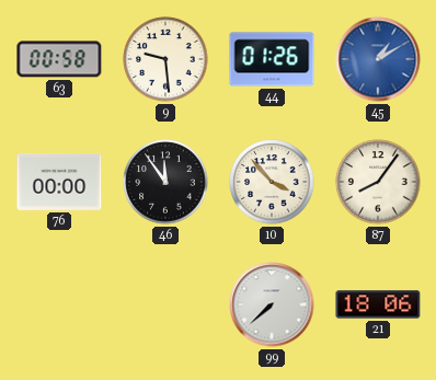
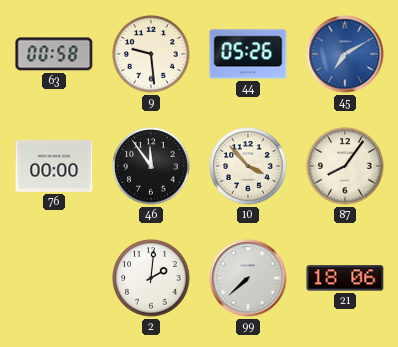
44: 01:26 -> 05:26 (248, 54)
45: 1:10 -> 7:10 (345, 54)
2: none -> 2:01 (151, 278)
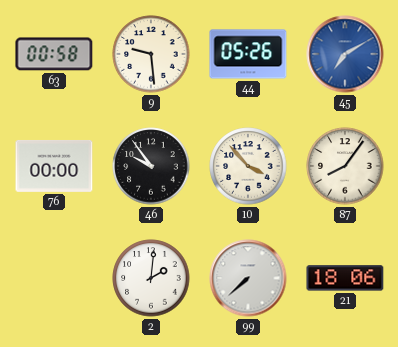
46: 11:54 -> 9:54 (151, 166)
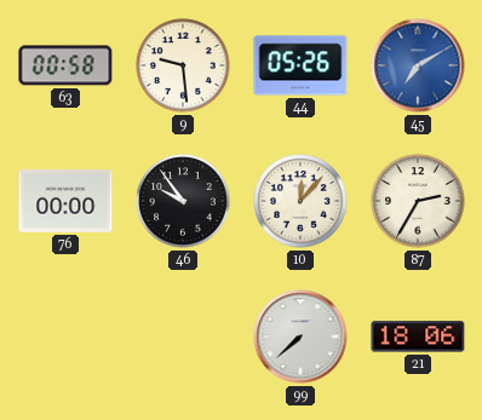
10: 3:53 -> 12:07 (300, 201)
87: 8:06 -> 2:35 (418, 201)
2: 2:01 -> none (151, 278)
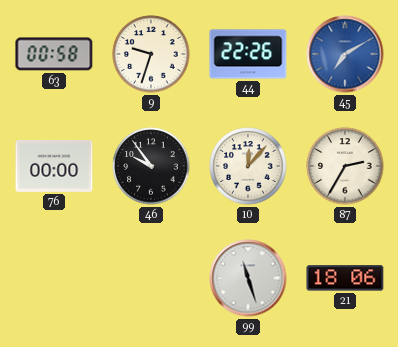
9: 9:29 -> 9:33 (151, 54)
44: 05:26 -> 22:26 (248, 54)
99: 7:38 -> 11:27 (248, 278)
